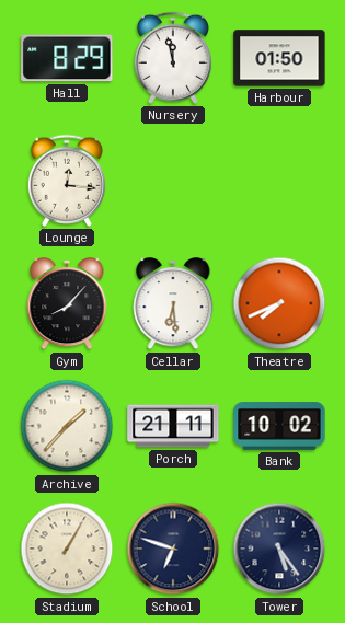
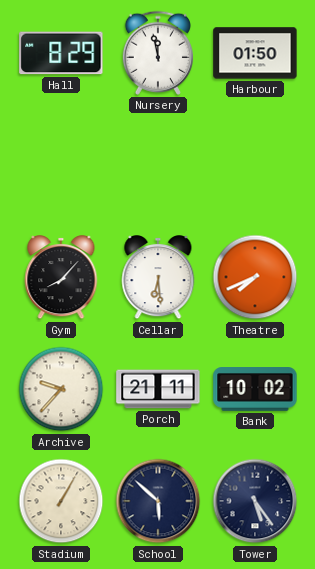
Lounge: 12:16 -> none (66, 181)
Archive: 1:37 -> 9:37 (61, 389)
School: 6:48 -> 5:52 (158, 501)
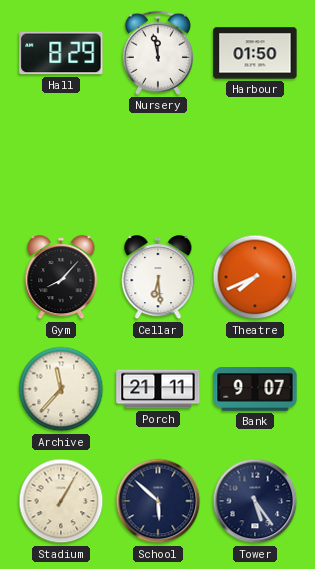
Archive: 9:37 -> 11:37 (61, 389)
Bank: 10:02 -> 9:07 (255, 389)
